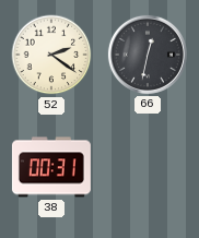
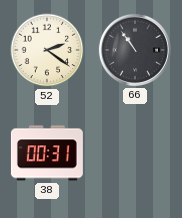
66: 12:32 -> 10:54 (135, 50)
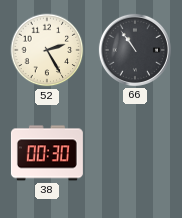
52: 2:21 -> 2:25 (47, 50)
38: 00:31 -> 00:30 (47, 153)
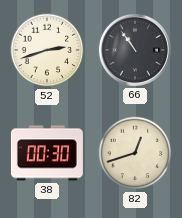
52: 2:25 -> 2:42 (47, 50)
82: none -> 12:42 (135, 153)
